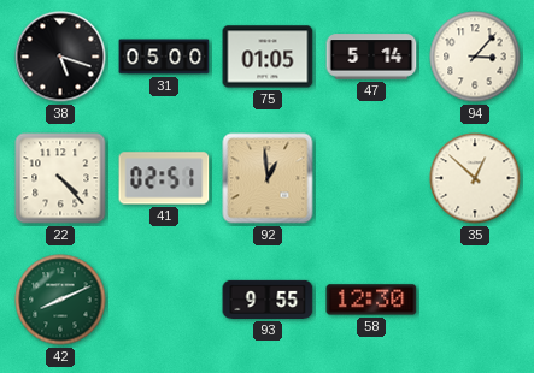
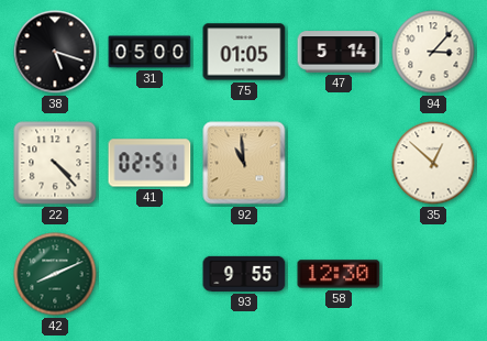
92: 12:59 -> 10:59 (244, 163)
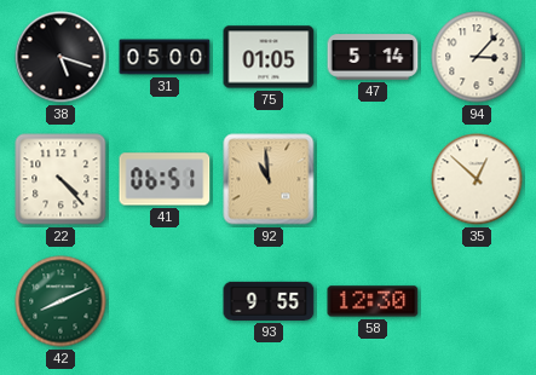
41: 02:51 -> 06:51 (165, 179)
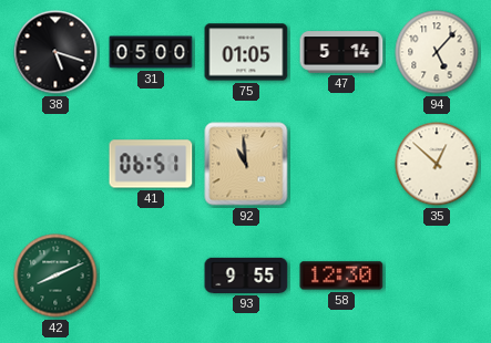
94: 3:07 -> 5:07 (437, 52)
22: 4:23 -> none (60, 179)
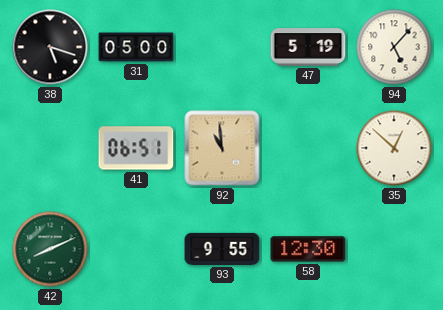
75: 01:05 -> none (246, 52)
47: 5:14 -> 5:19 (308, 47)
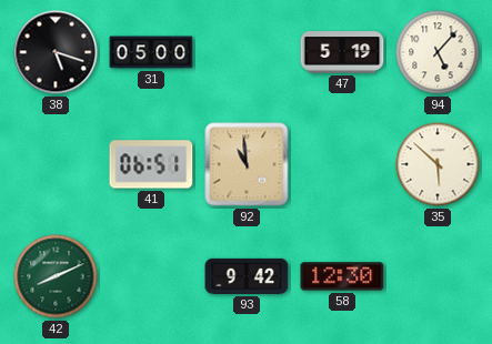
35: 12:52 -> 5:52 (438, 164)
93: 9:55 -> 9:42 (247, 276)
